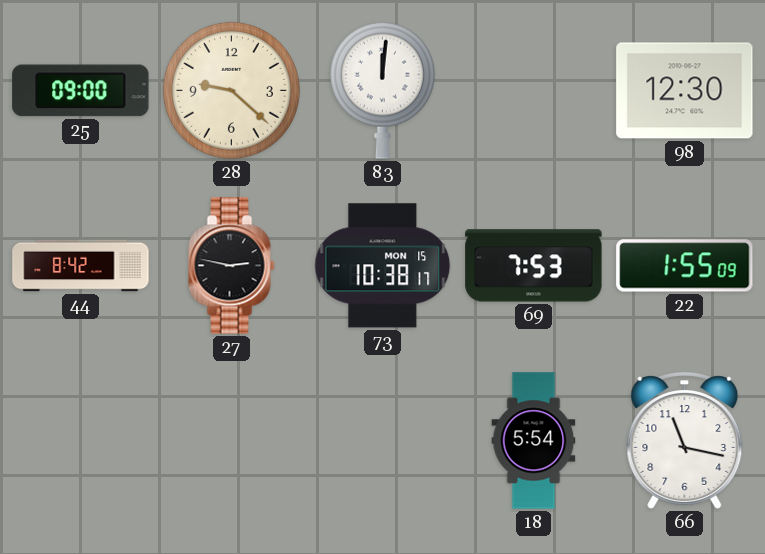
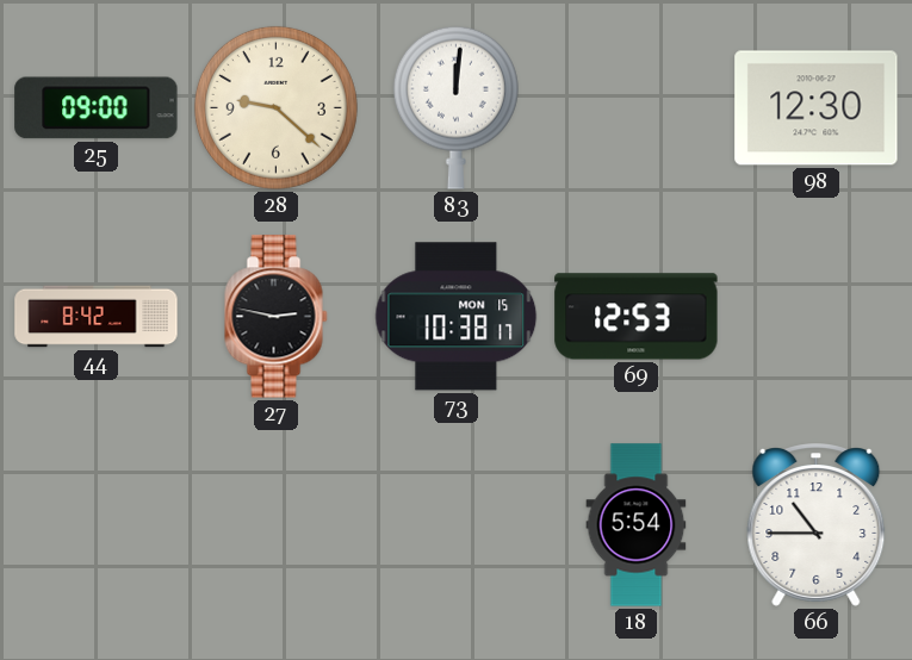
69: 7:53 -> 12:53 (637, 317)
22: 1:55 -> none (685, 266)
66: 11:17 -> 10:45 (817, 525)
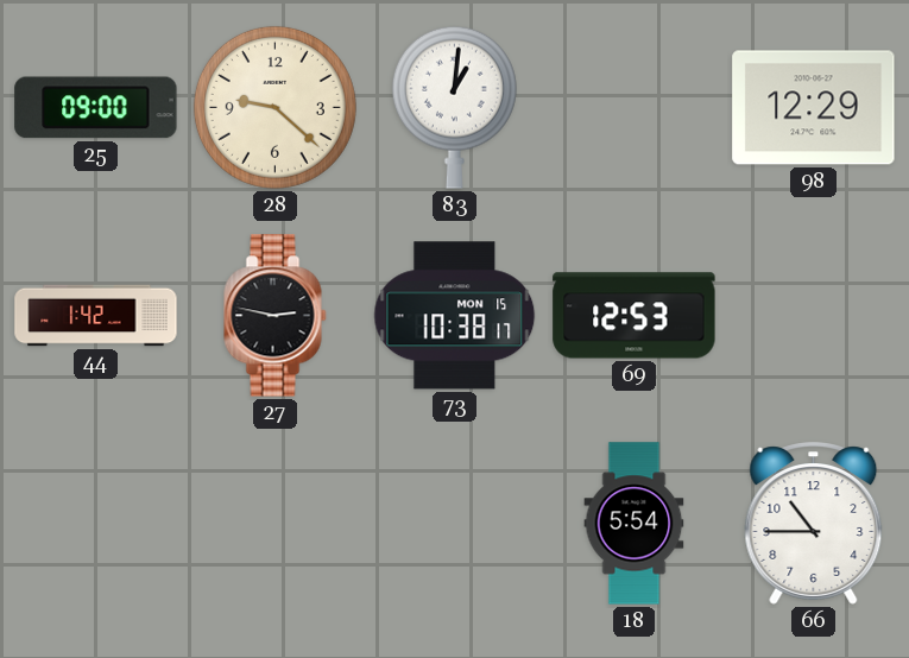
83: 12:01 -> 1:01 (454, 107)
98: 12:30 -> 12:29 (814, 108)
44: 8:42 -> 1:42 (96, 316)
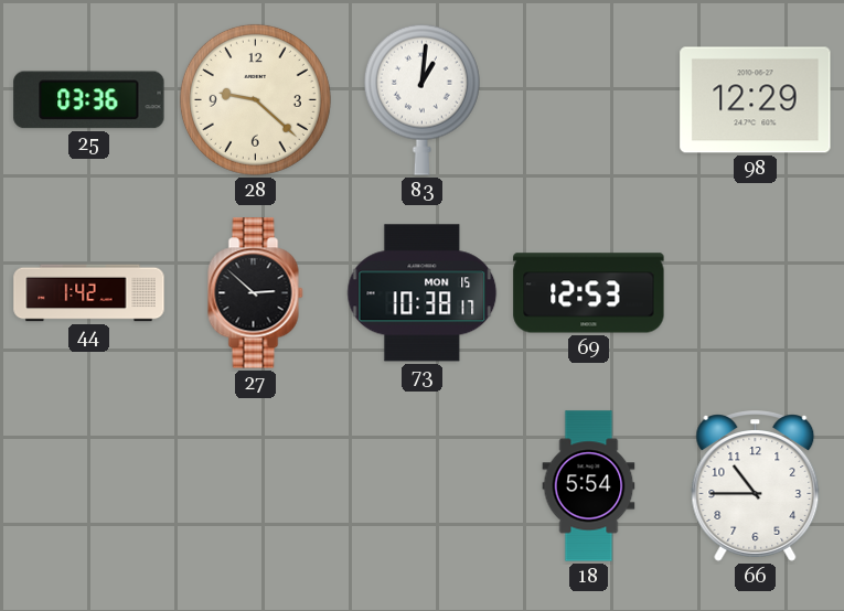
25: 09:00 -> 03:36 (89, 100)
27: 2:47 -> 2:52 (256, 293)
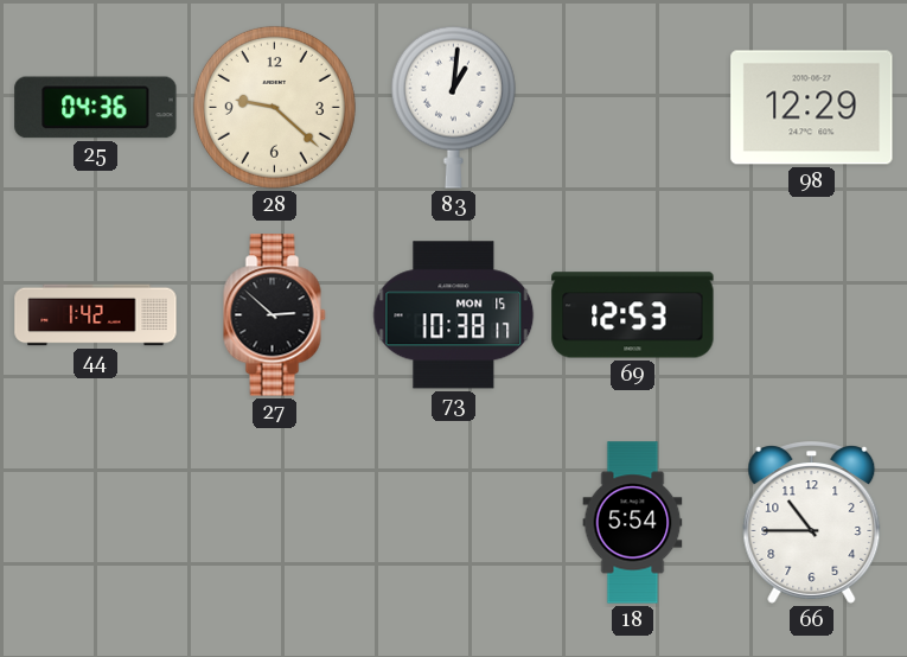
25: 03:36 -> 04:36 (96, 108)
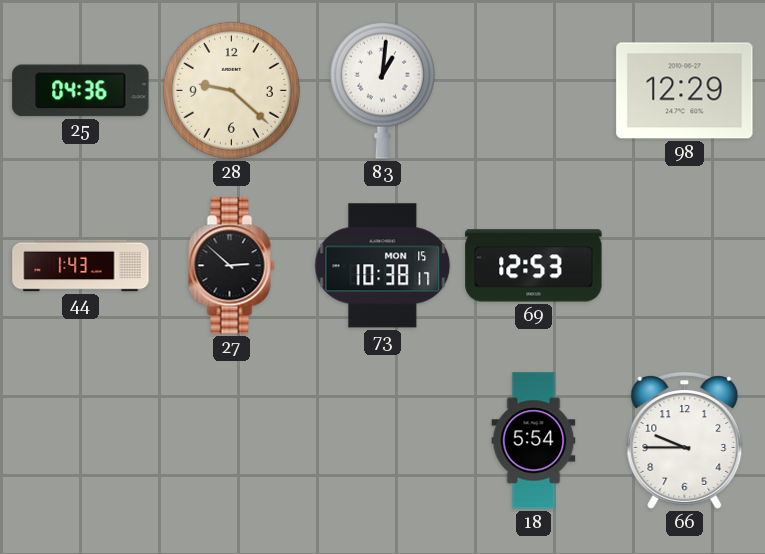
44: 1:42 -> 1:43 (81, 266)
66: 10:45 -> 9:45 (685, 441)
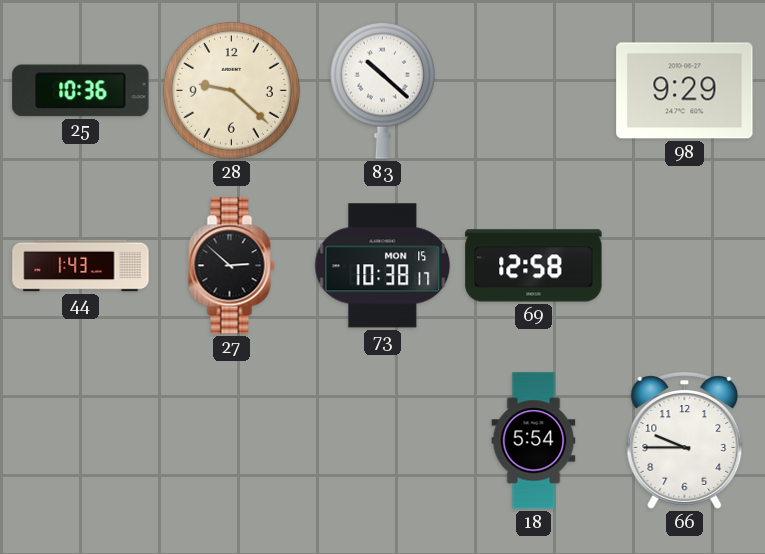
25: 04:36 -> 10:36 (81, 91)
83: 1:01 -> 10:22 (382, 90)
98: 12:29 -> 9:29 (685, 91)
69: 12:53 -> 12:58 (534, 266)
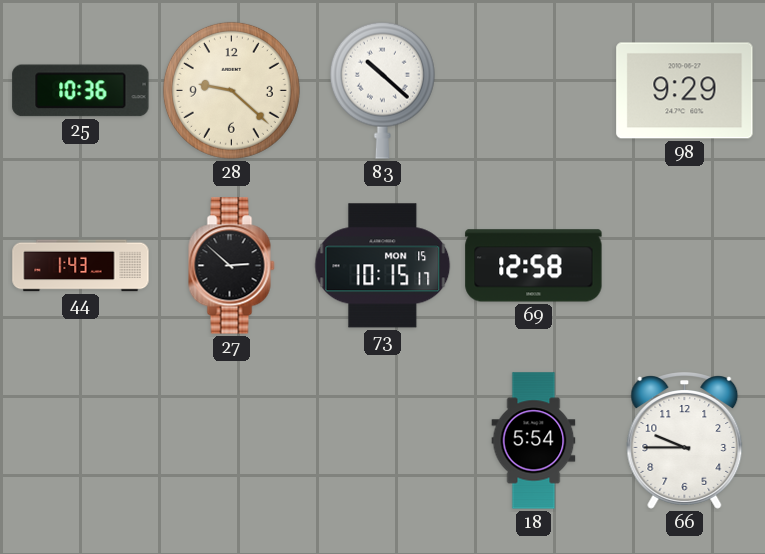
73: 10:38 -> 10:15 (383, 266)
